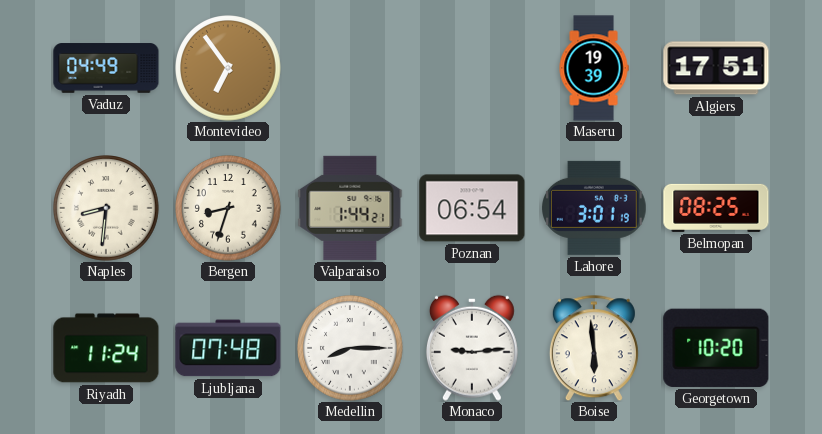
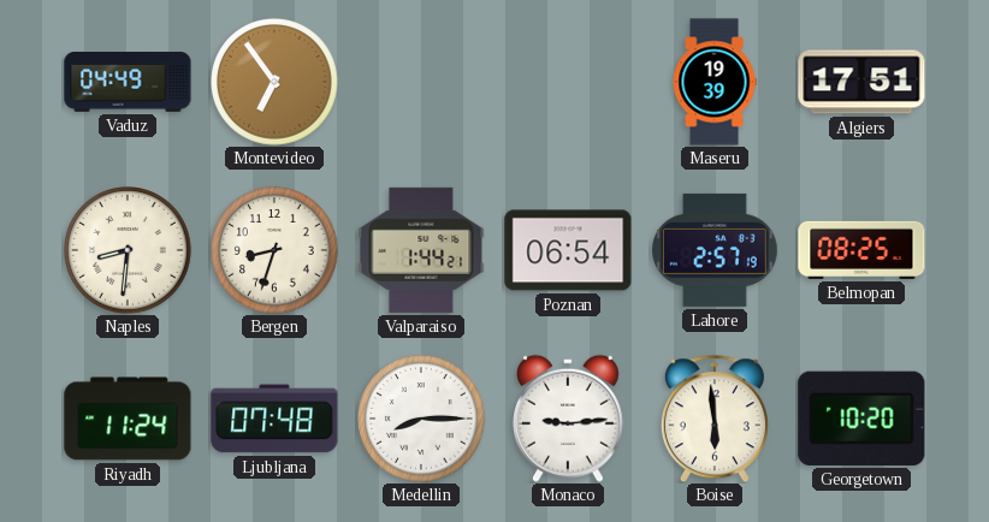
Lahore: 3:01 -> 2:57 (716, 250)
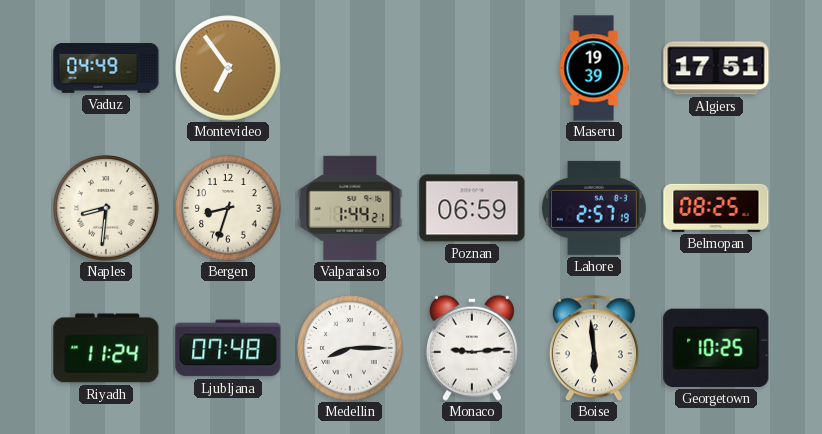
Poznan: 06:54 -> 06:59 (472, 208)
Georgetown: 10:20 -> 10:25 (716, 348)
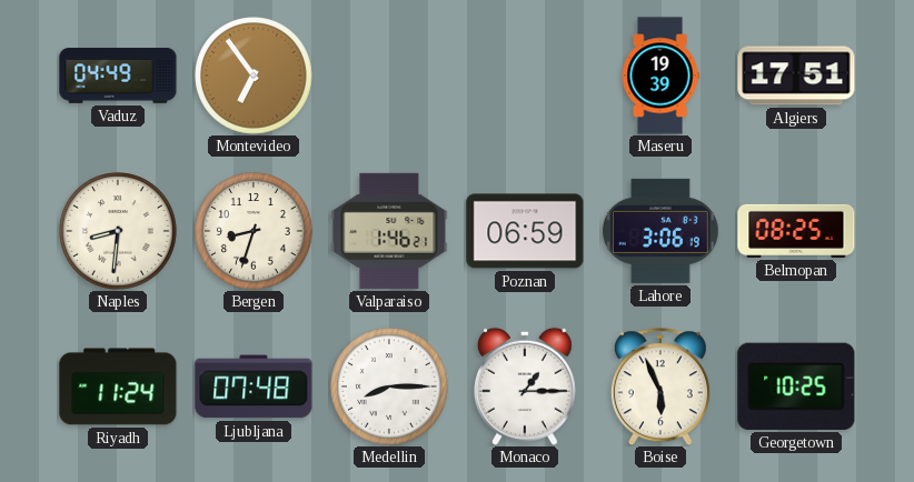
Valparaiso: 1:44 -> 1:46 (389, 231)
Lahore: 2:57 -> 3:06 (662, 231)
Monaco: 9:14 -> 1:15 (525, 386)
Boise: 5:59 -> 5:56 (660, 386)
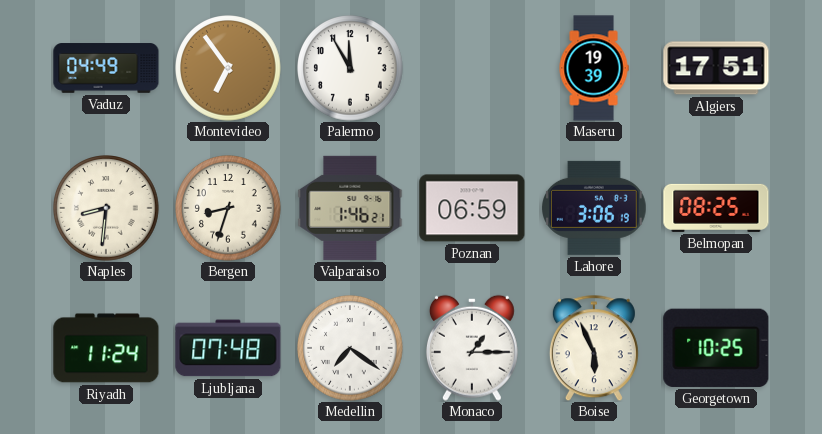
Palermo: none -> 11:55 (350, 68)
Medellin: 8:15 -> 7:21 (350, 348)
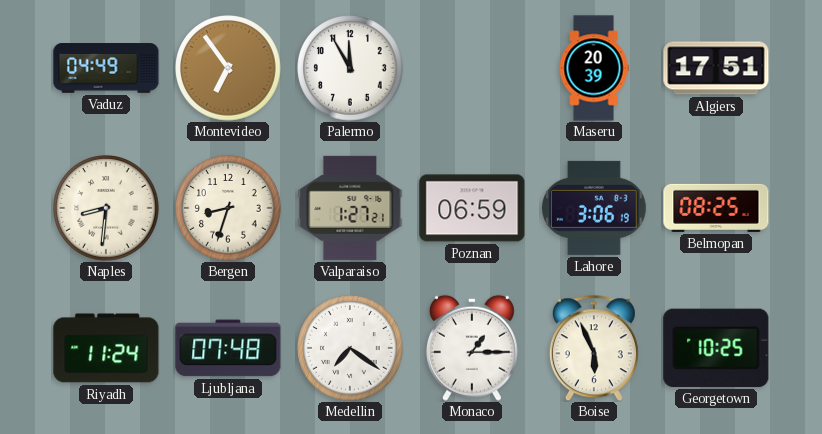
Maseru: 19:39 -> 20:39 (594, 68)
Valparaiso: 1:46 -> 1:27 (350, 208)
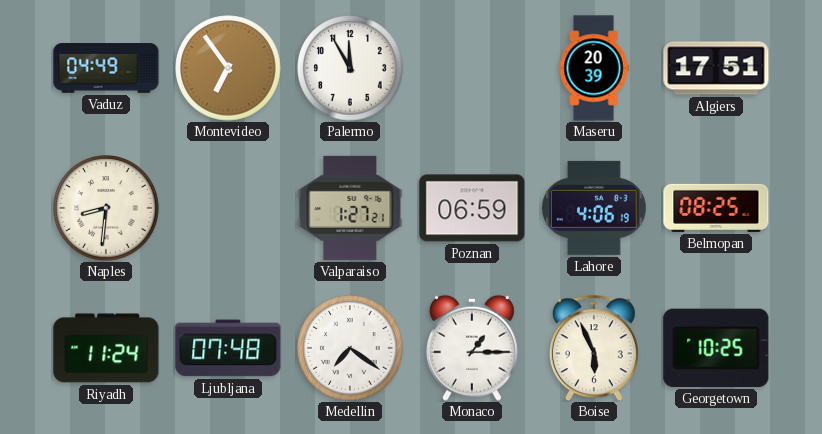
Bergen: 8:33 -> none (228, 208)
Lahore: 3:06 -> 4:06 (595, 208)
